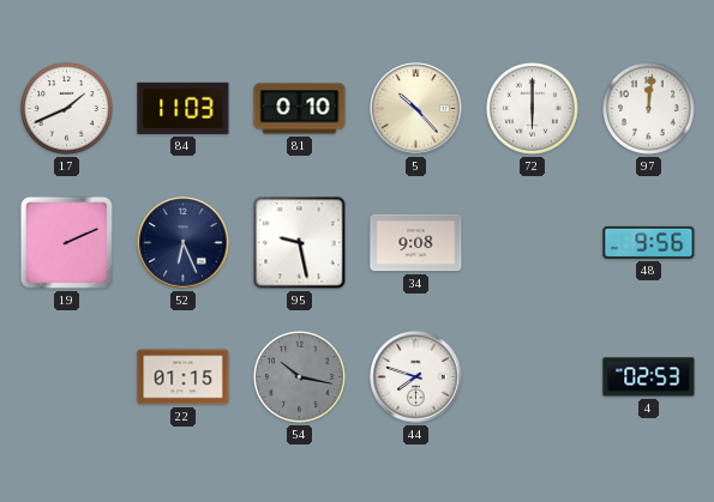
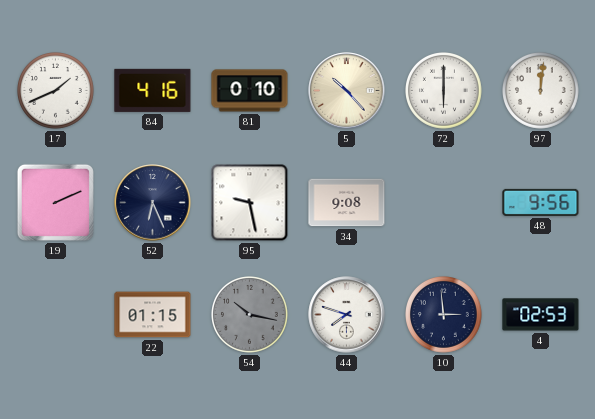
84: 11:03 -> 4:16 (153, 90)
10: none -> 2:59 (444, 315)
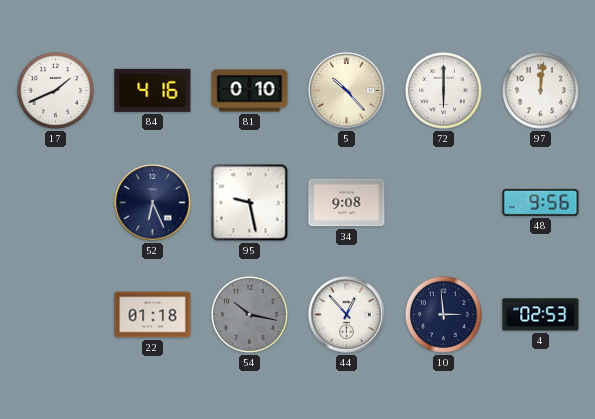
19: 2:11 -> none (55, 202)
22: 01:15 -> 01:18 (153, 315)
44: 7:48 -> 12:53 (347, 315)
